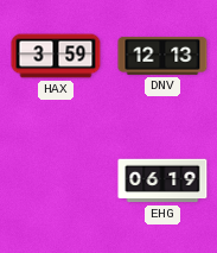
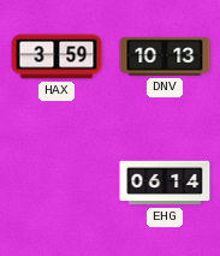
DNV: 12:13 -> 10:13 (165, 56)
EHG: 06:19 -> 06:14 (165, 183)
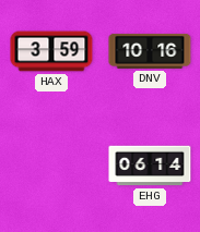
DNV: 10:13 -> 10:16 (150, 51)
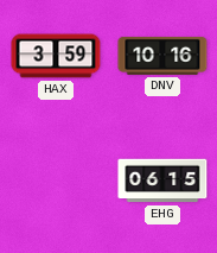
EHG: 06:14 -> 06:15 (162, 181)
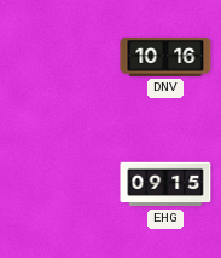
HAX: 3:59 -> none (56, 56)
EHG: 06:15 -> 09:15 (165, 184)
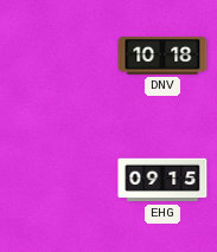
DNV: 10:16 -> 10:18 (162, 56)
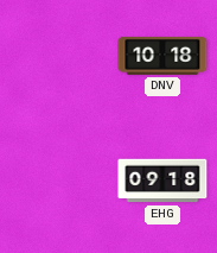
EHG: 09:15 -> 09:18 (162, 181)
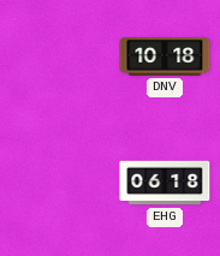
EHG: 09:18 -> 06:18 (165, 183)
